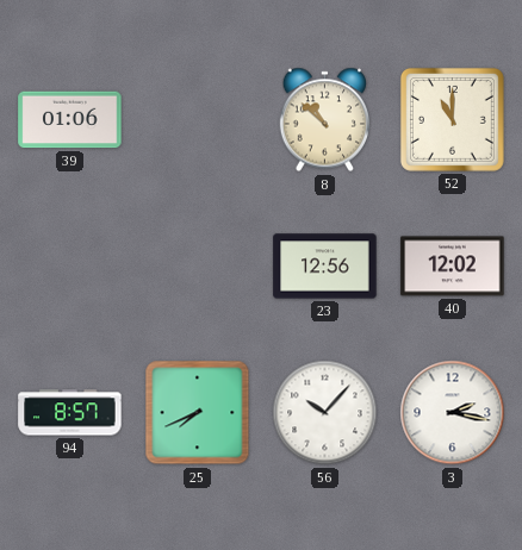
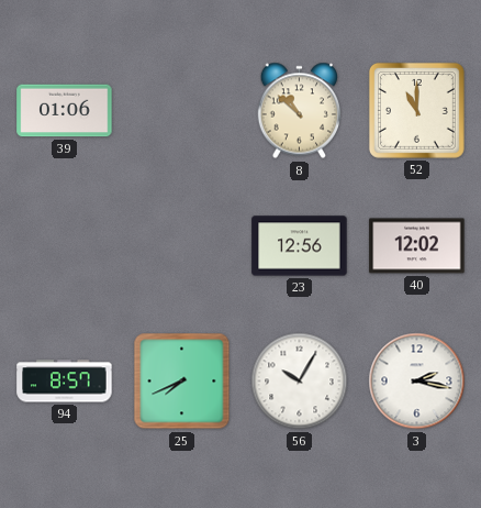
56: 10:07 -> 10:05 (300, 382)
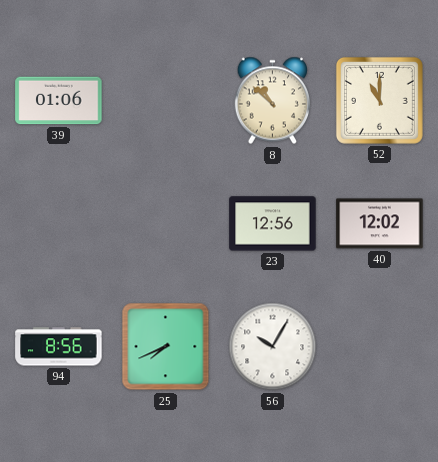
94: 8:57 -> 8:56 (59, 347)
3: 2:17 -> none (417, 382)
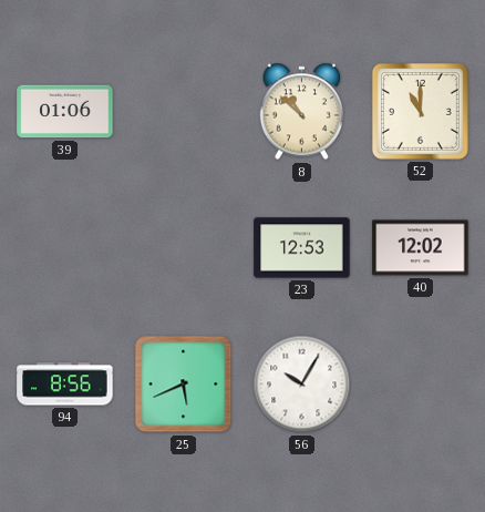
23: 12:56 -> 12:53 (302, 248)
25: 7:41 -> 5:41 (184, 385)
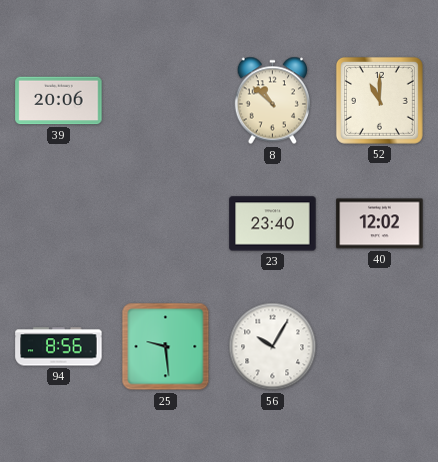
39: 01:06 -> 20:06 (59, 101)
23: 12:53 -> 23:40 (273, 224)
25: 5:41 -> 9:29 (166, 347)
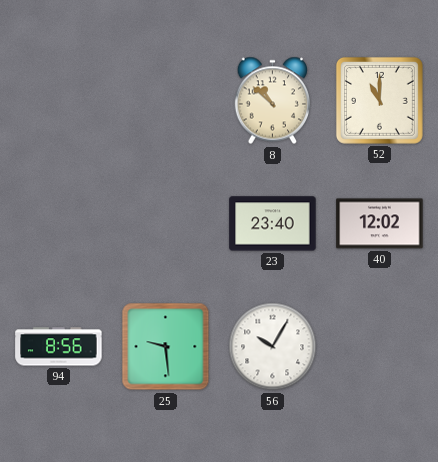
39: 20:06 -> none (59, 101)
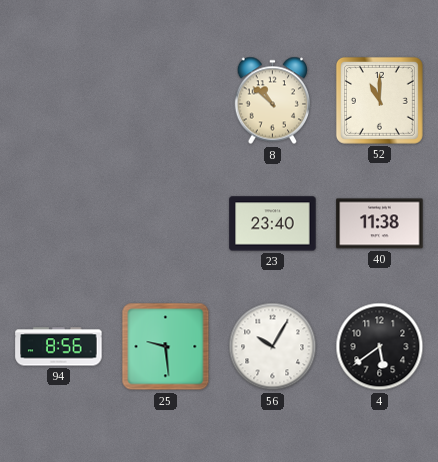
40: 12:02 -> 11:38 (380, 224)
4: none -> 5:39 (380, 347)
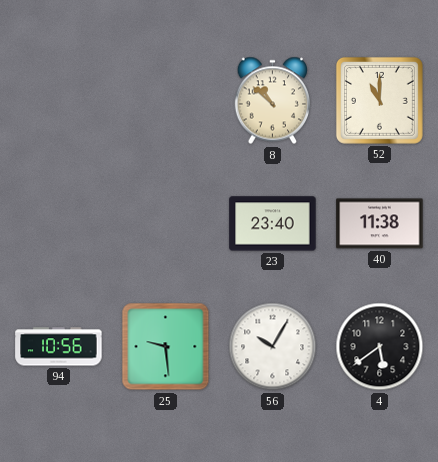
94: 8:56 -> 10:56 (59, 347)
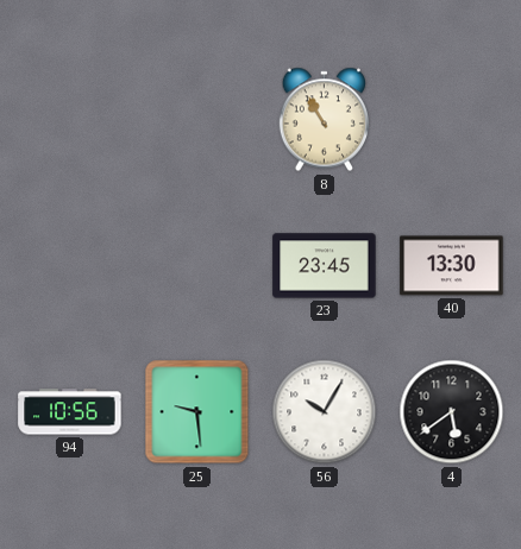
8: 10:52 -> 10:55 (324, 120)
52: 11:00 -> none (379, 100)
23: 23:40 -> 23:45 (325, 266)
40: 11:38 -> 13:30 (452, 266)
